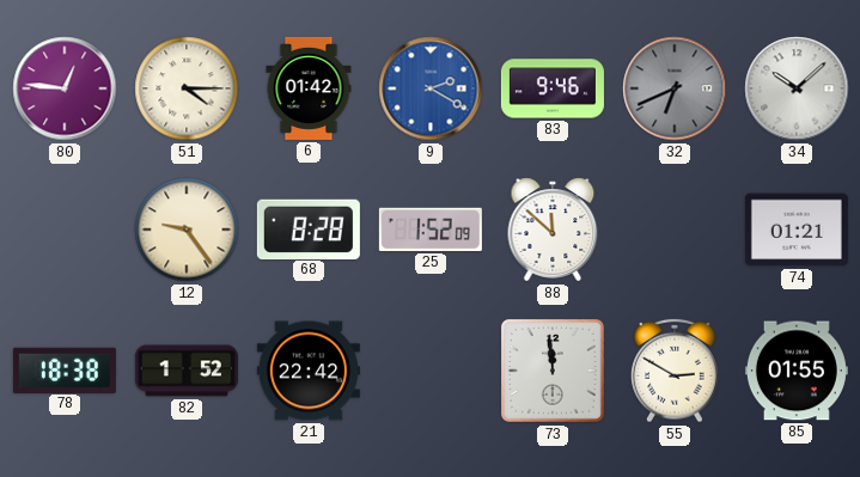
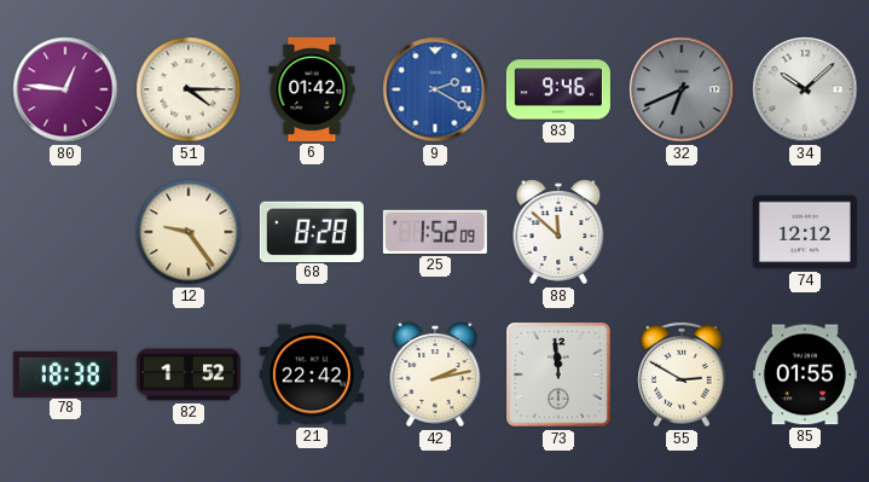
74: 01:21 -> 12:12 (805, 232)
42: none -> 2:13 (435, 374)
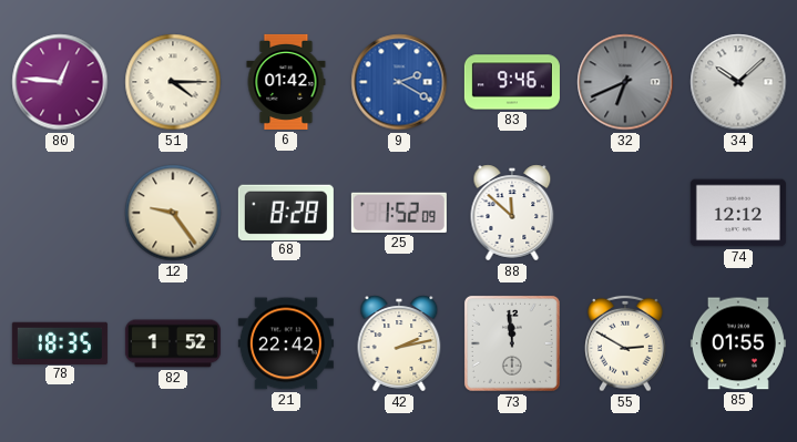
78: 18:38 -> 18:35 (60, 342)
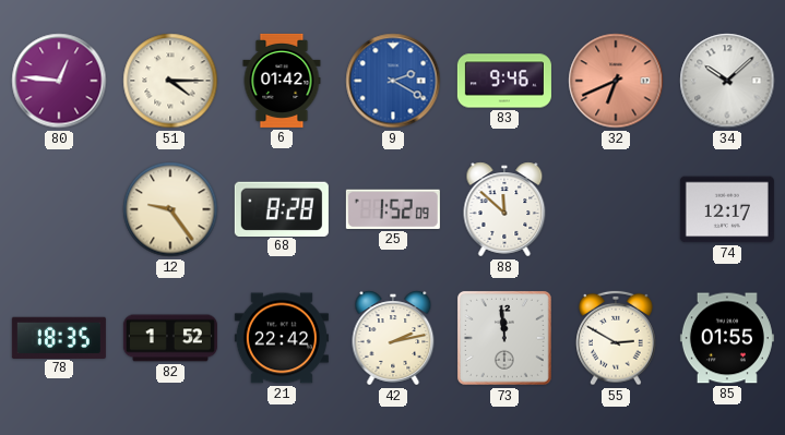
32 dial: grey -> salmon (616, 81)
74: 12:12 -> 12:17 (727, 209)
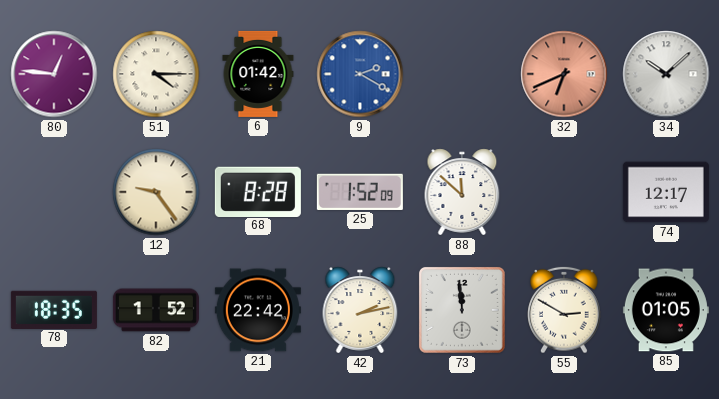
83: 9:46 -> none (504, 81)
85: 01:55 -> 01:05 (666, 310)
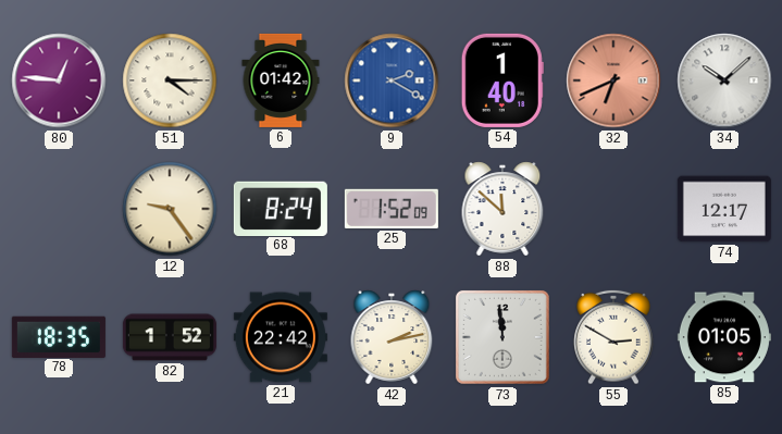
54: none -> 1:40 (502, 80)
68: 8:28 -> 8:24 (281, 208)
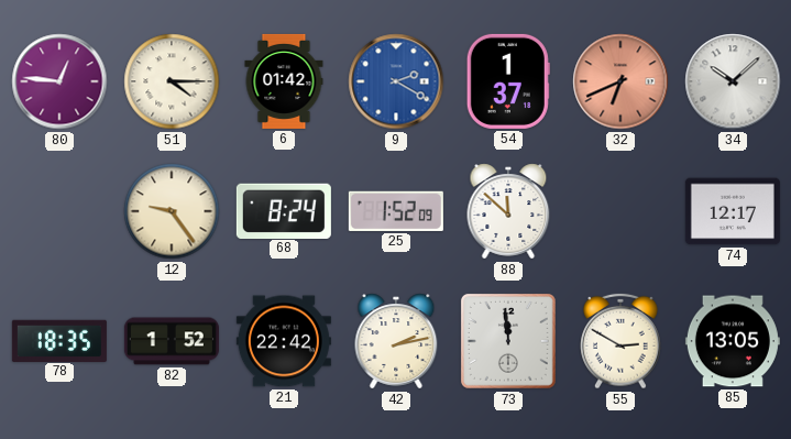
54: 1:40 -> 1:37 (508, 81)
85: 01:05 -> 13:05 (733, 341)
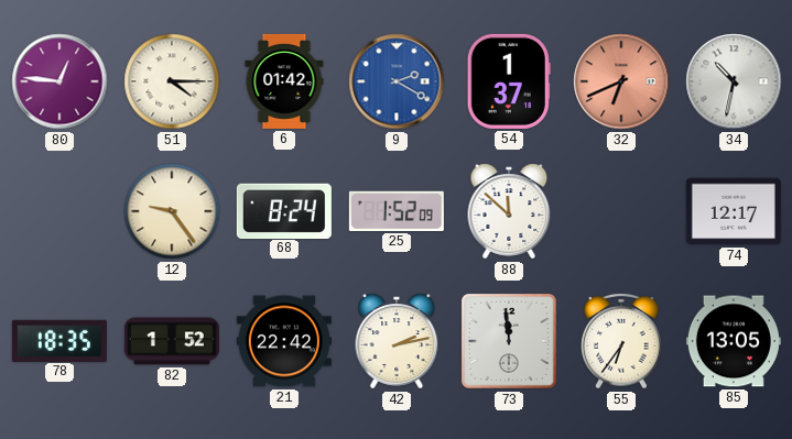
34: 10:08 -> 10:32 (734, 81)
55: 2:50 -> 6:36 (621, 341)
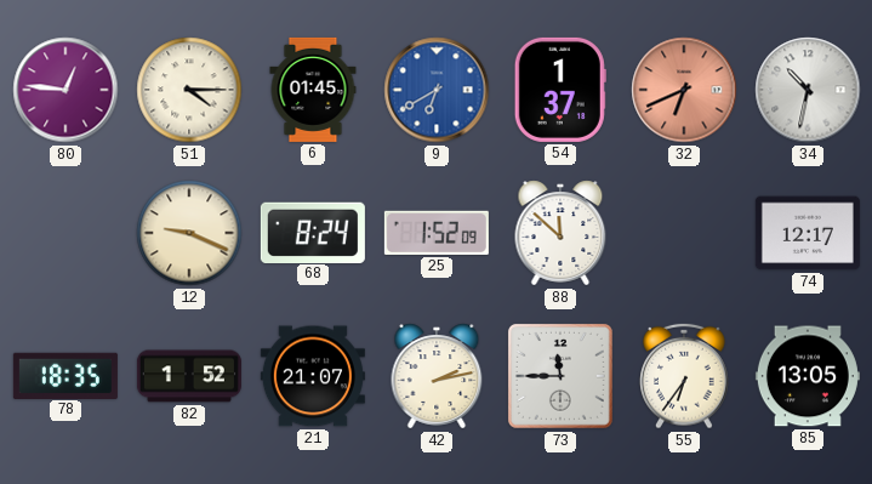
6: 01:42 -> 01:45 (313, 90)
9: 2:20 -> 6:40 (437, 90)
12: 9:24 -> 9:19 (189, 233)
21: 22:42 -> 21:07 (313, 376)
73: 11:59 -> 11:45 (560, 376)
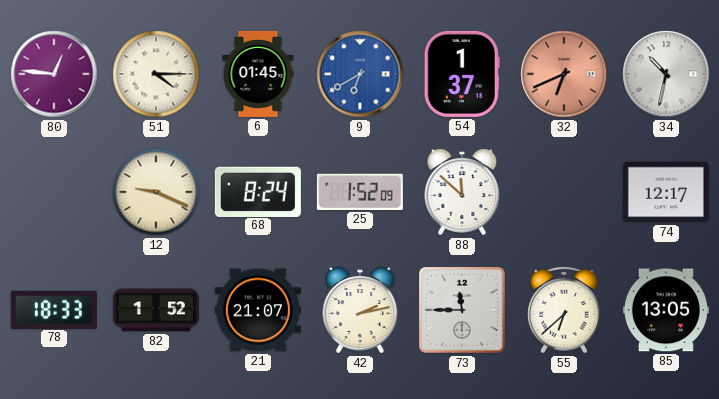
78: 18:35 -> 18:33 (54, 309)
55: 6:36 -> 6:38 (564, 310)
